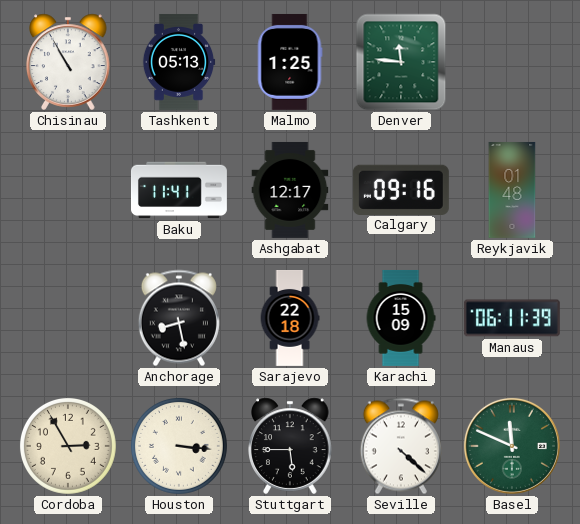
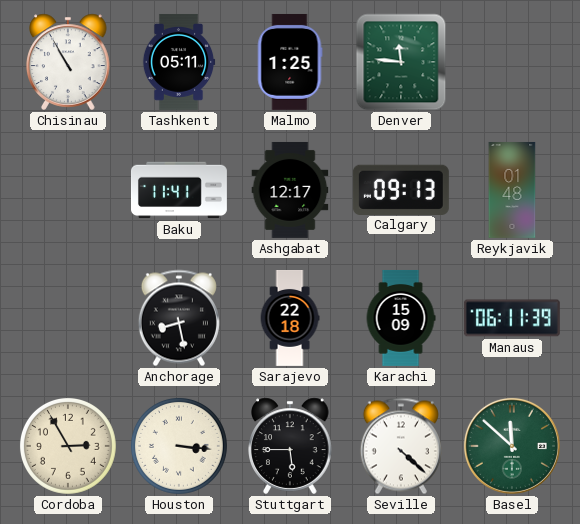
Tashkent: 05:13 -> 05:11 (179, 62)
Calgary: 09:16 -> 09:13 (401, 189)
Basel: 11:49 -> 11:52 (512, 446)
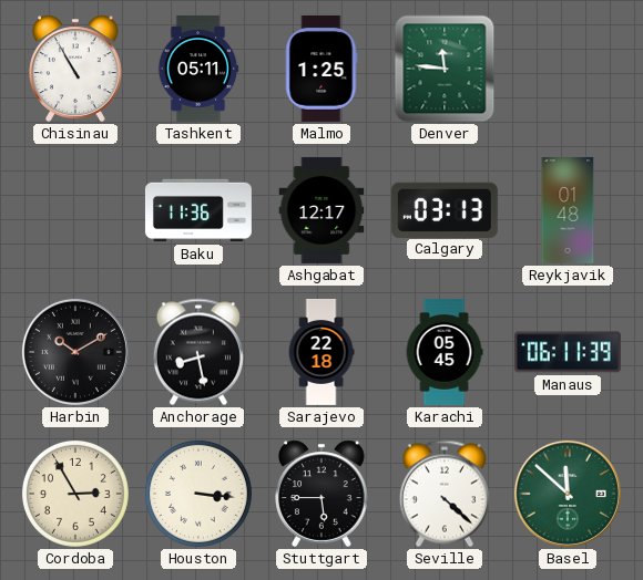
Baku: 11:41 -> 11:36 (198, 210)
Calgary: 09:13 -> 03:13 (445, 209)
Harbin: none -> 10:10 (75, 352)
Karachi: 15:09 -> 05:45 (445, 352)
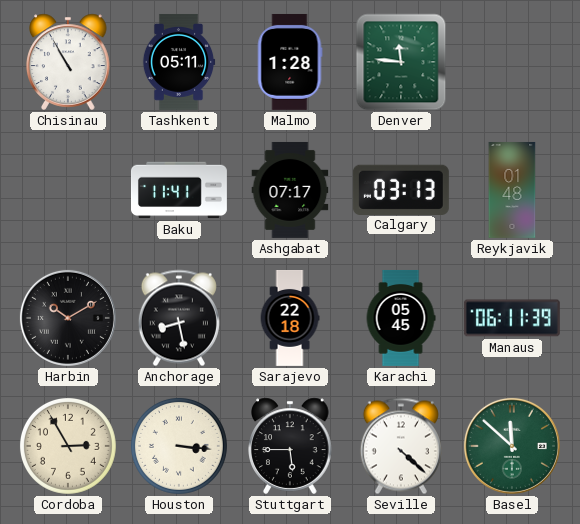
Malmo: 1:25 -> 1:28 (290, 62)
Baku: 11:36 -> 11:41 (179, 190)
Ashgabat: 12:17 -> 07:17 (290, 190)
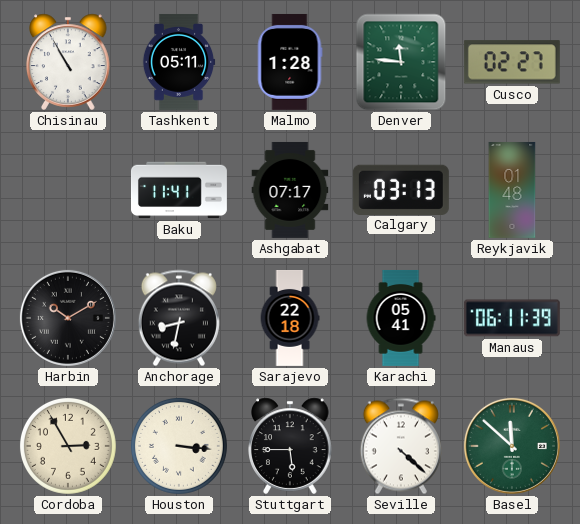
Cusco: none -> 02:27 (512, 62)
Anchorage: 8:28 -> 8:32 (179, 318)
Karachi: 05:45 -> 05:41 (401, 318)
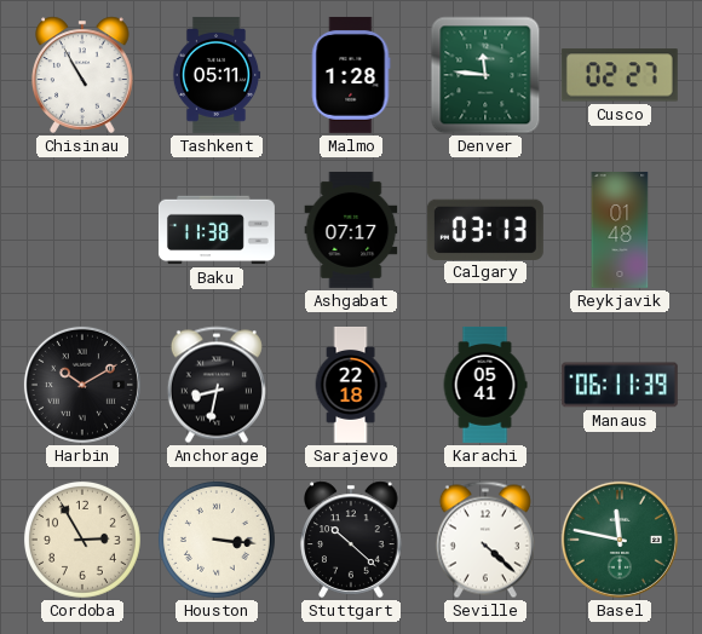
Baku: 11:41 -> 11:38 (217, 230)
Stuttgart: 5:45 -> 10:22 (351, 540)
Basel: 11:52 -> 11:47 (620, 540)
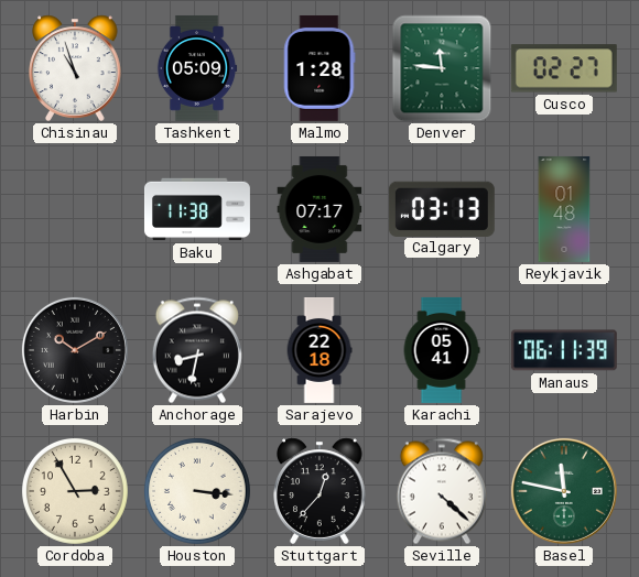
Chisinau: 10:55 -> 10:57 (75, 68)
Tashkent: 05:11 -> 05:09 (197, 68)
Stuttgart: 10:22 -> 12:37 (319, 491)
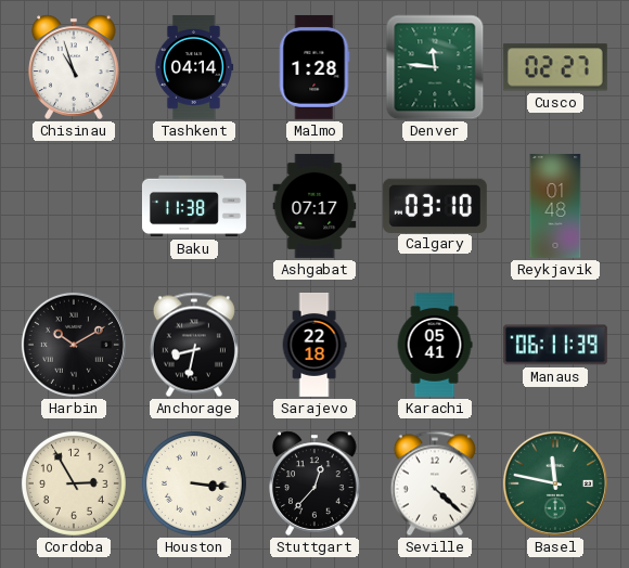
Tashkent: 05:09 -> 04:14 (194, 67)
Calgary: 03:13 -> 03:10 (435, 205)
